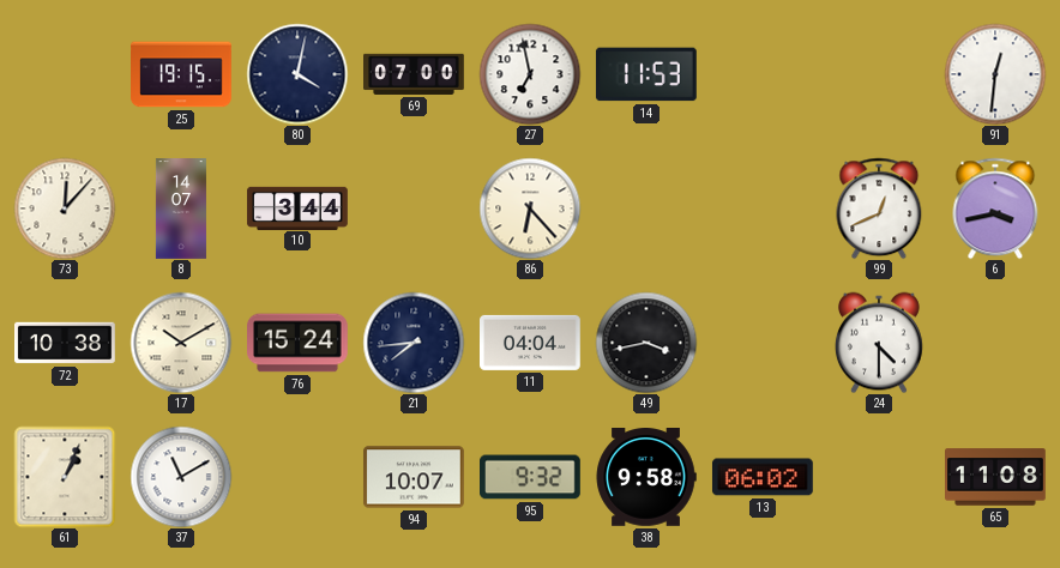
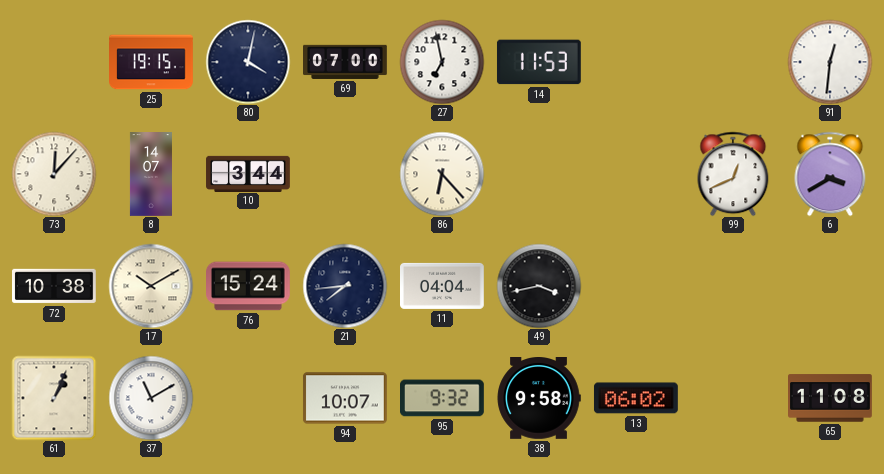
6: 3:43 -> 3:40 (830, 174)
24: 4:30 -> none (879, 343)
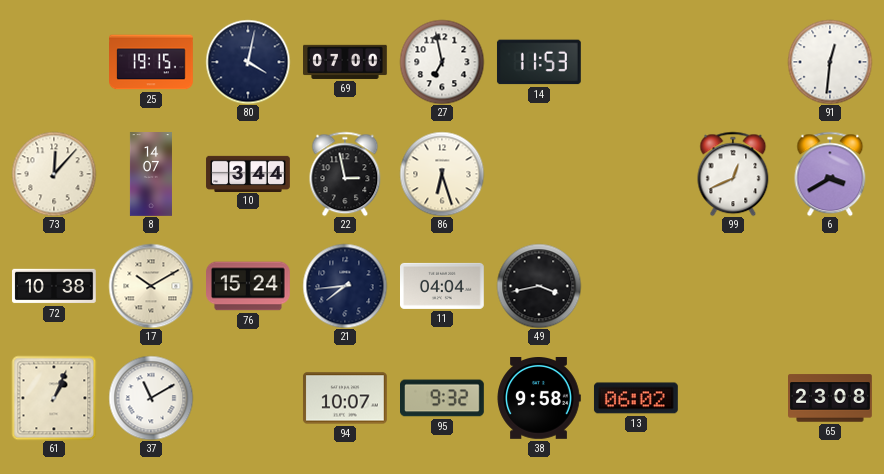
22: none -> 2:58 (345, 174)
86: 6:23 -> 6:27 (442, 174)
65: 11:08 -> 23:08 (831, 398)
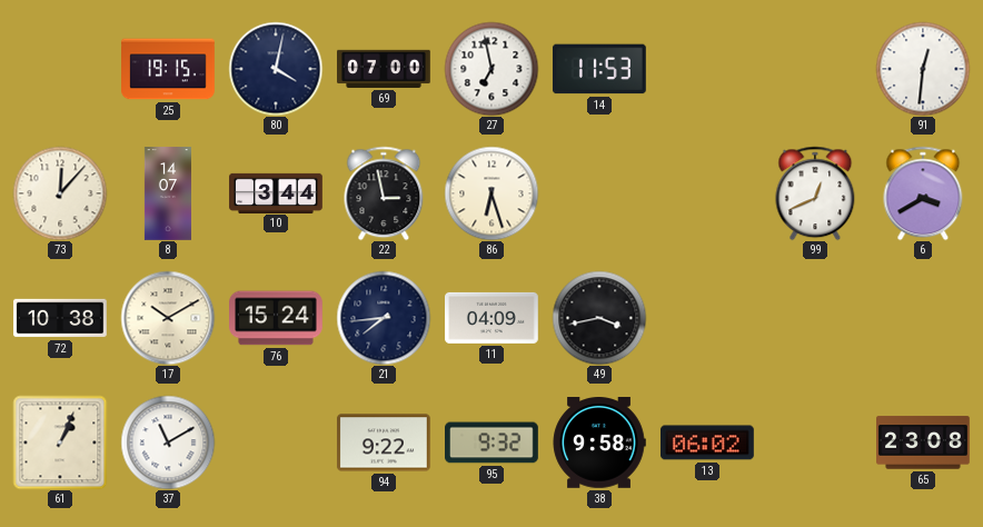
11: 04:04 -> 04:09 (493, 318)
94: 10:07 -> 9:22 (384, 443)
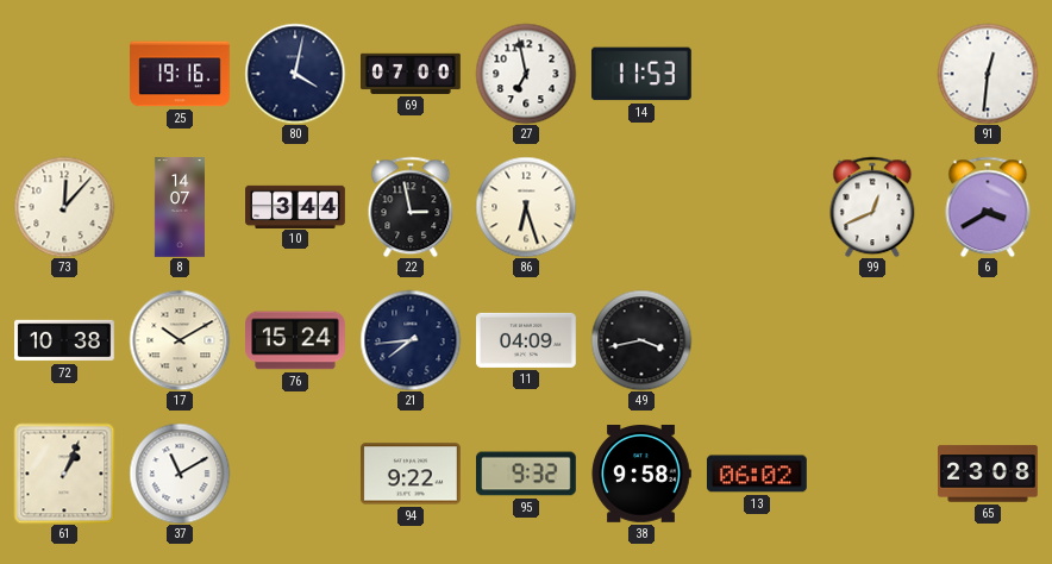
25: 19:15 -> 19:16 (181, 74)
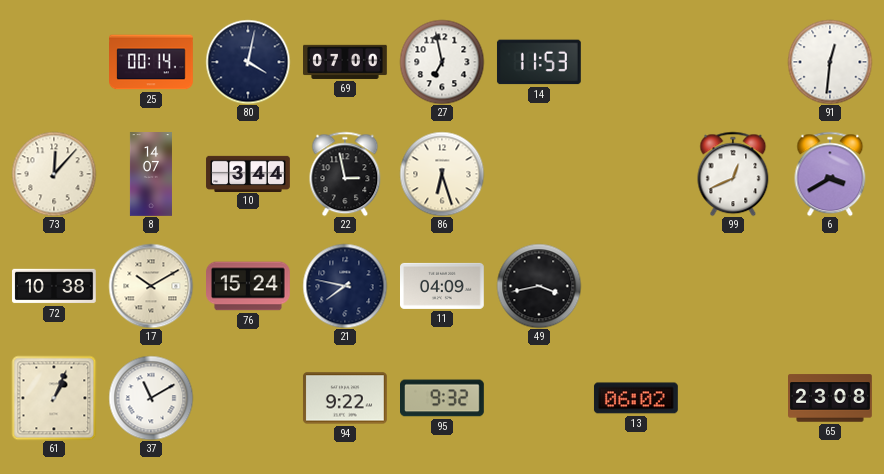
25: 19:16 -> 00:14 (152, 62)
21: 7:44 -> 7:47 (345, 286)
38: 9:58 -> none (641, 475)
